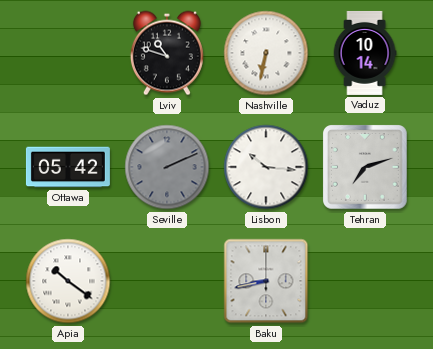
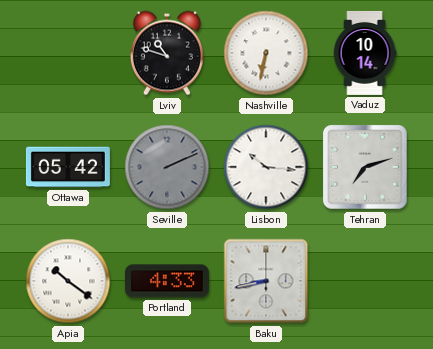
Portland: none -> 4:33 (167, 281)
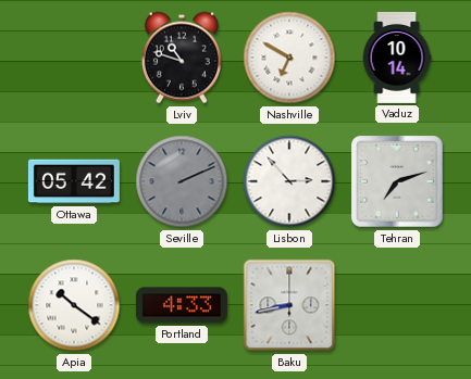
Nashville: 6:32 -> 6:50 (289, 58)
Lisbon: 10:16 -> 2:53 (289, 181)
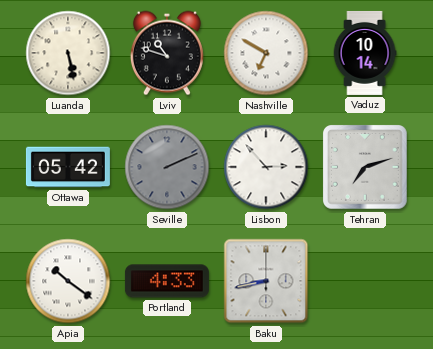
Luanda: none -> 5:28 (68, 53)
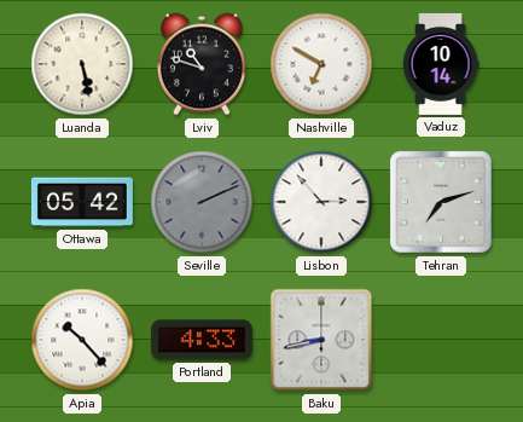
Apia: 10:21 -> 10:23 (82, 340)
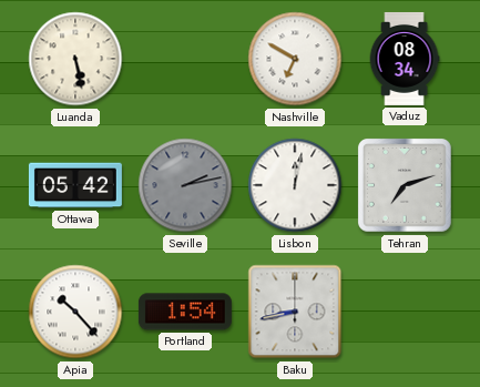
Lviv: 10:48 -> none (202, 64)
Vaduz: 10:14 -> 08:34 (405, 59)
Seville: 2:11 -> 2:13 (185, 185)
Lisbon: 2:53 -> 12:02 (295, 185)
Portland: 4:33 -> 1:54 (185, 312)
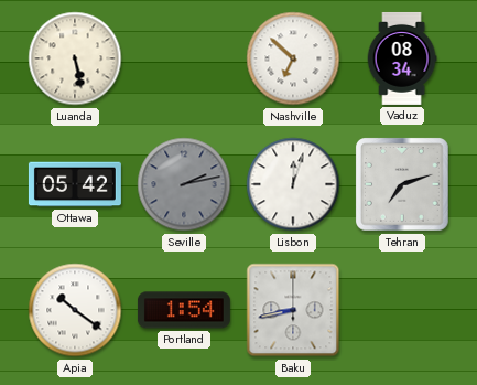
Nashville: 6:50 -> 6:52 (293, 58)
Lisbon: 12:02 -> 12:03 (293, 184)
Apia: 10:23 -> 10:21 (75, 310)
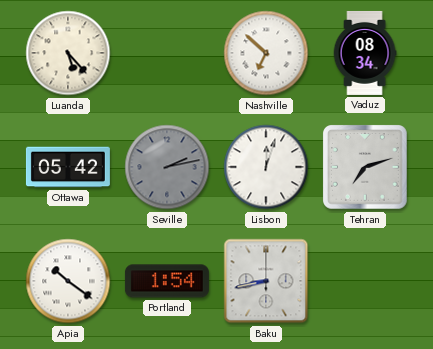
Luanda: 5:28 -> 5:23 (68, 53)
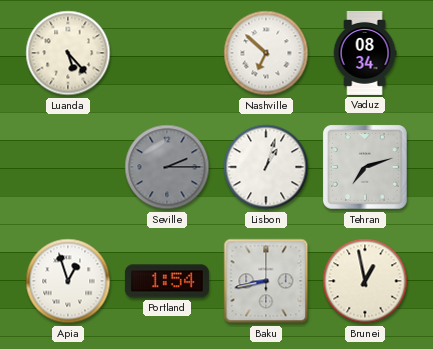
Ottawa: 05:42 -> none (68, 167)
Seville: 2:13 -> 2:15 (167, 167)
Lisbon: 12:03 -> 1:03 (266, 167)
Apia: 10:21 -> 12:57 (68, 281)
Brunei: none -> 12:58 (365, 281)
